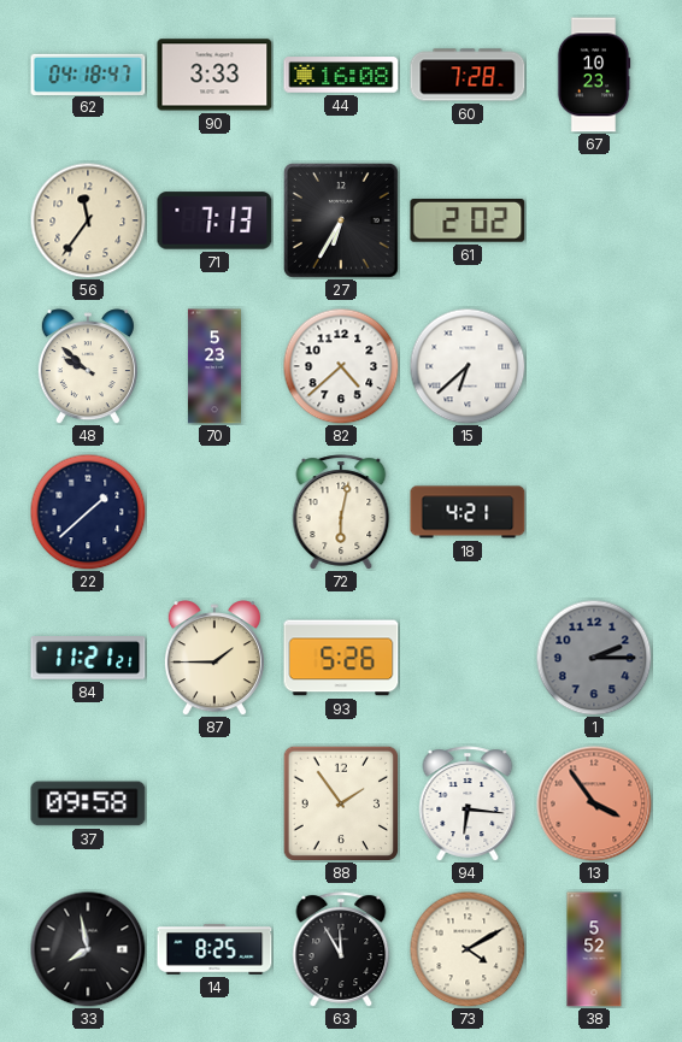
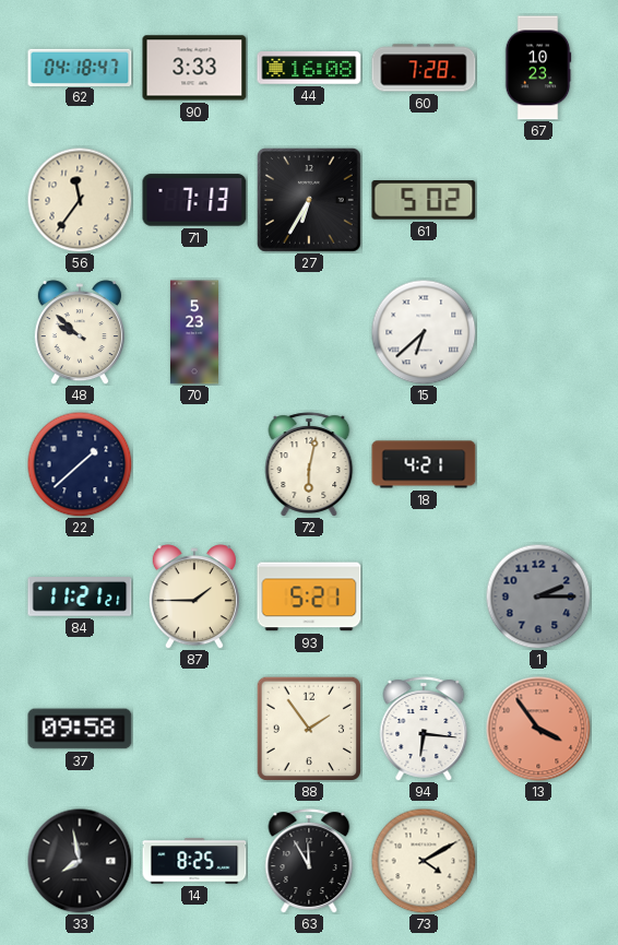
61: 2:02 -> 5:02 (424, 201)
82: 4:38 -> none (341, 366)
93: 5:26 -> 5:21 (309, 596)
38: 5:52 -> none (594, 949)
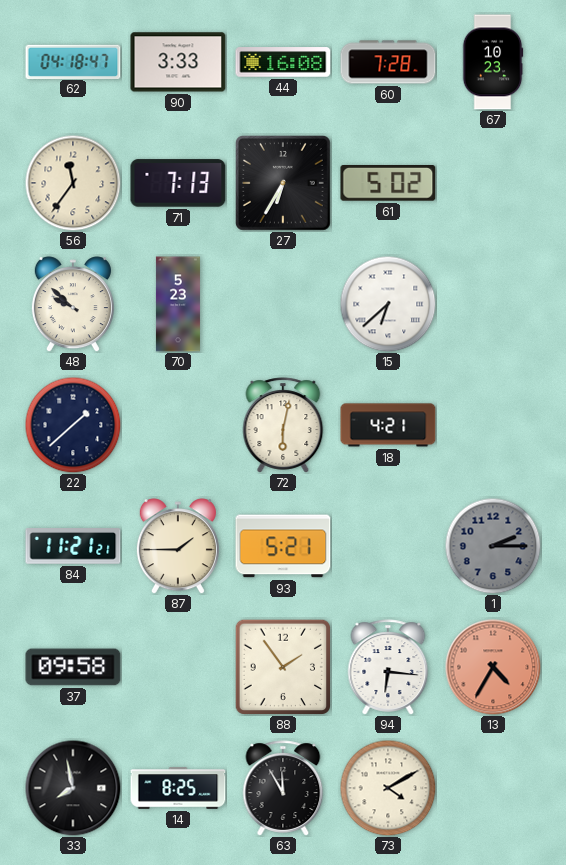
13: 3:54 -> 4:35 (493, 667)
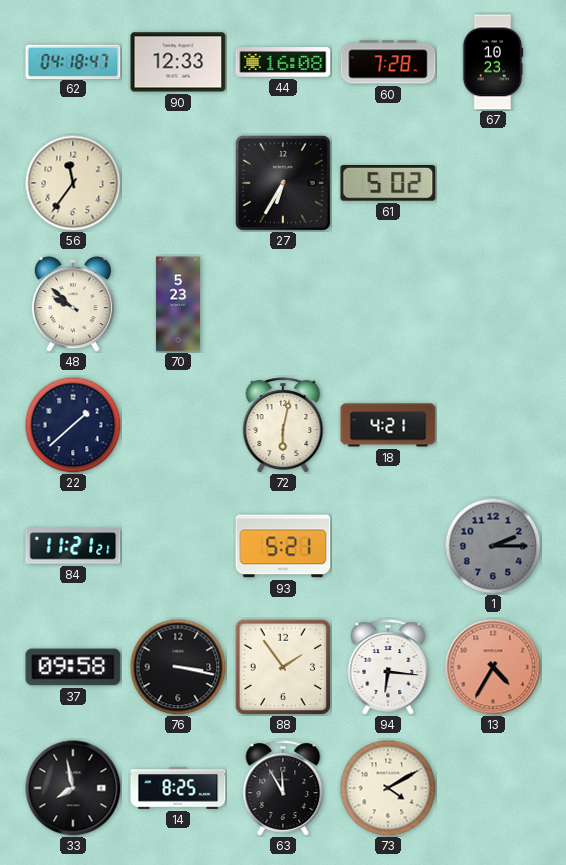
90: 3:33 -> 12:33 (178, 62)
71: 7:13 -> none (178, 183)
15: 6:38 -> none (388, 304)
87: 1:45 -> none (178, 546)
76: none -> 3:17 (178, 667)
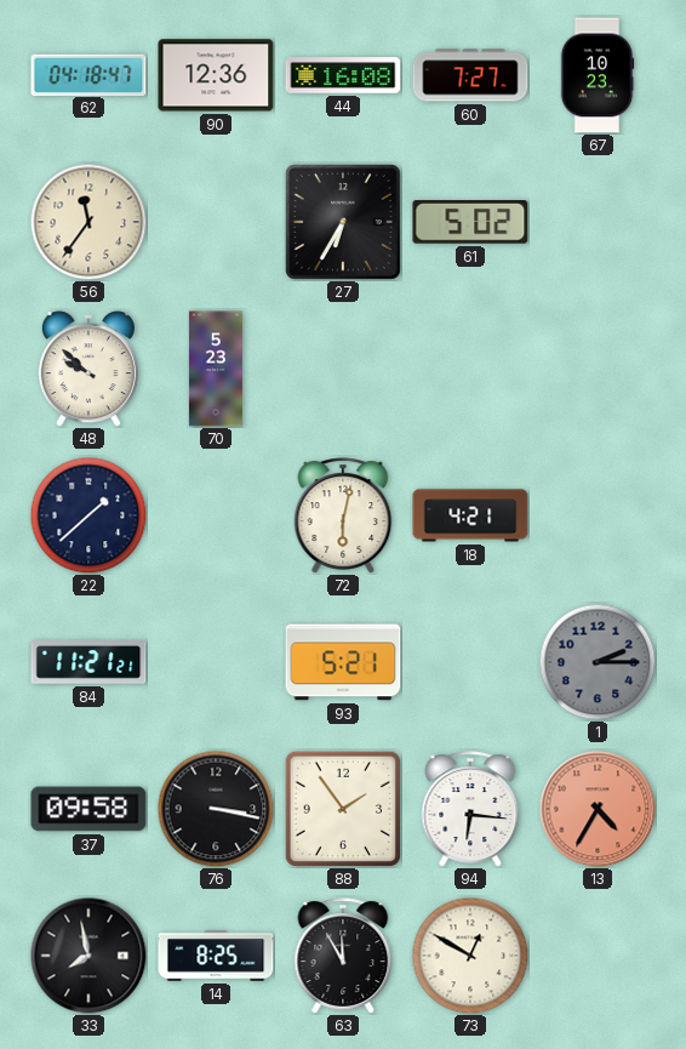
90: 12:33 -> 12:36 (216, 75)
60: 7:28 -> 7:27 (470, 75)
73: 4:10 -> 12:50 (470, 956)
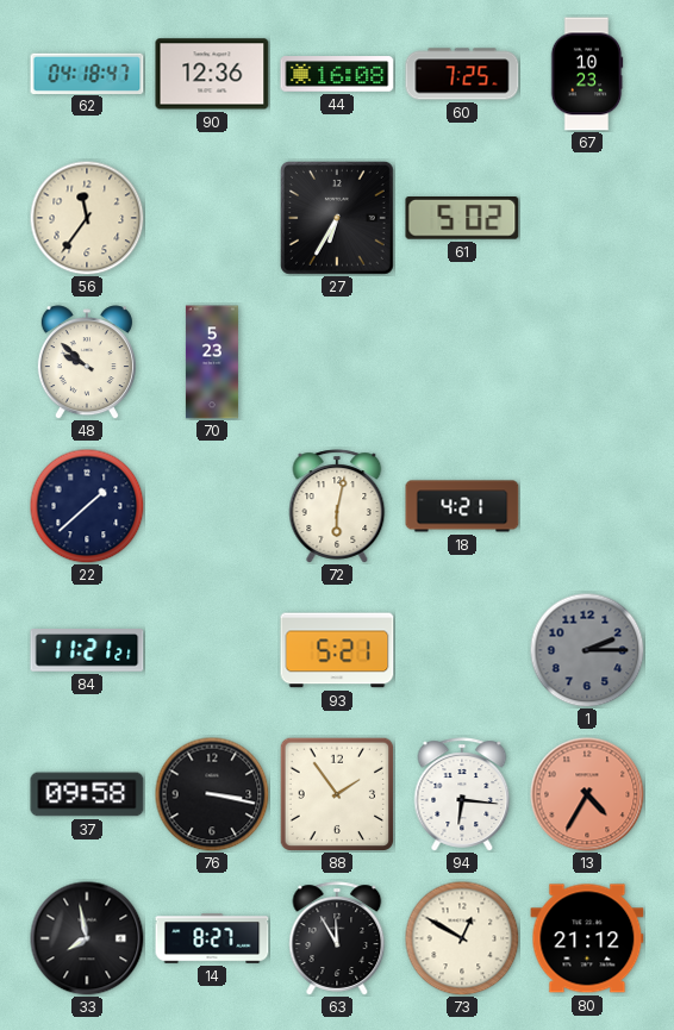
60: 7:27 -> 7:25 (462, 74)
14: 8:25 -> 8:27 (212, 938)
80: none -> 21:12 (587, 938)
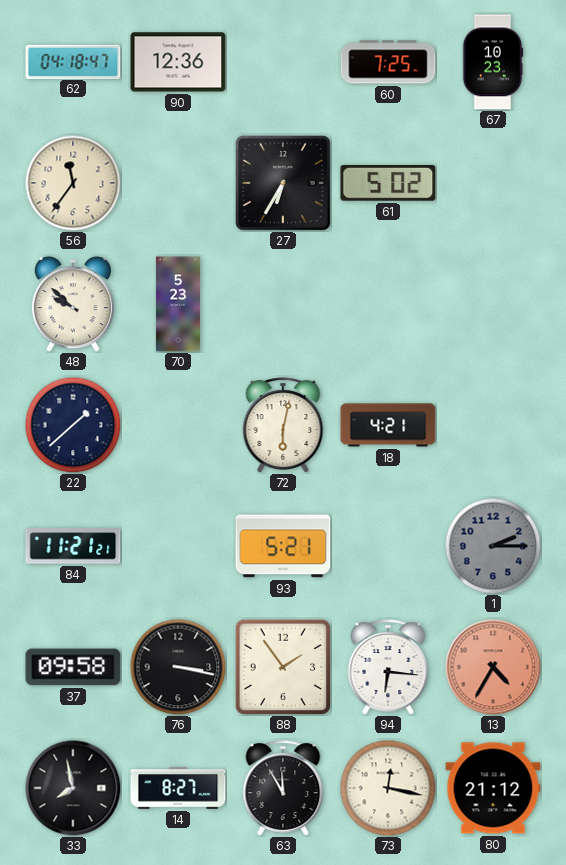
44: 16:08 -> none (337, 74)
73: 12:50 -> 12:17 (388, 788)
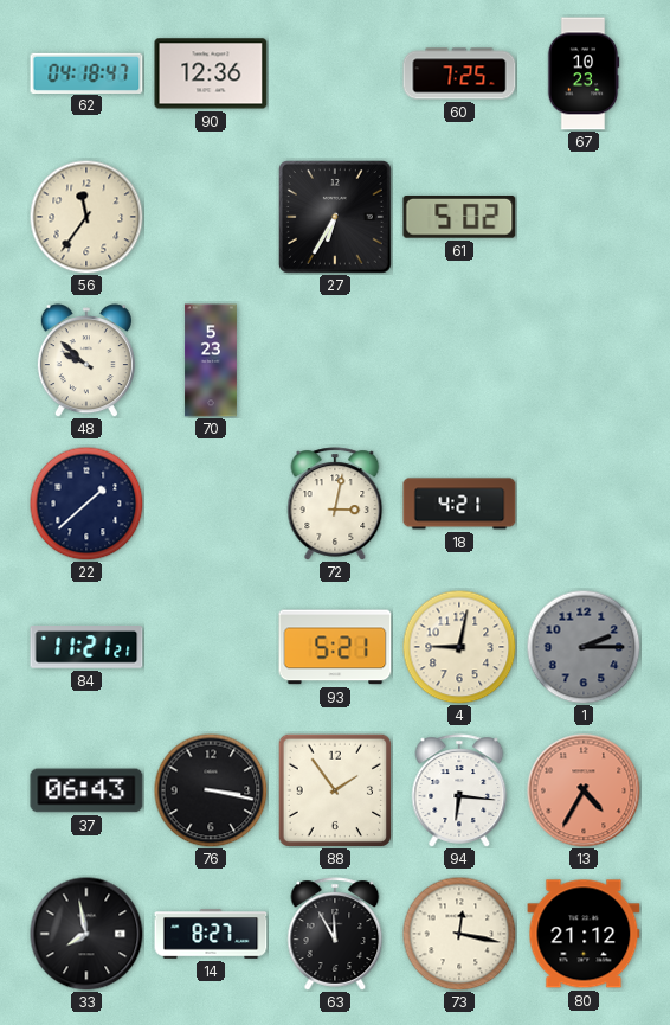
72: 6:02 -> 3:02 (335, 504)
4: none -> 9:02 (459, 647)
37: 09:58 -> 06:43 (86, 790)
